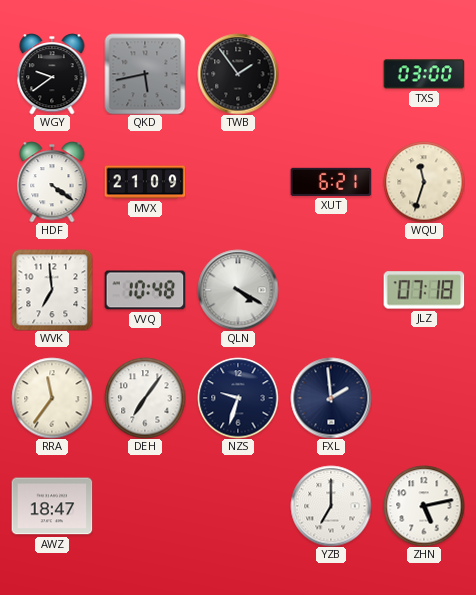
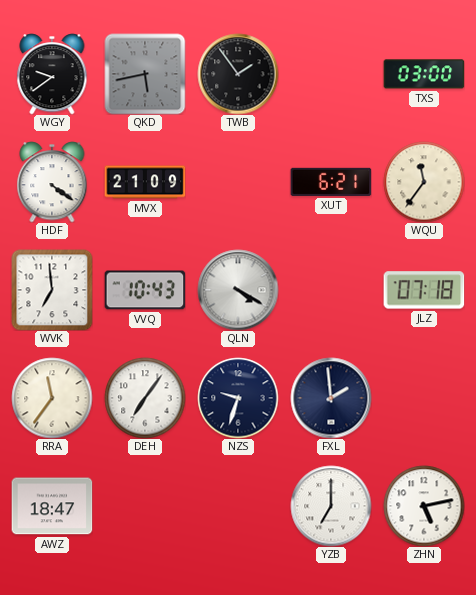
WQU: 11:33 -> 11:36 (424, 182)
VVQ: 10:48 -> 10:43 (145, 290)
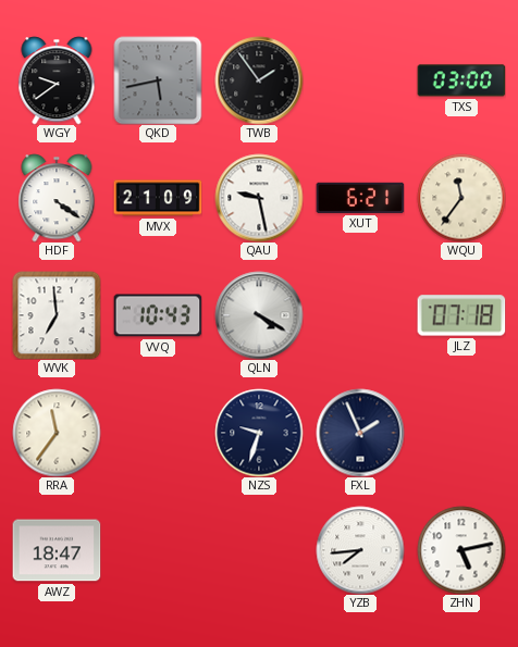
QAU: none -> 9:28 (259, 198)
DEH: 7:06 -> none (145, 398)
FXL: 1:59 -> 1:56 (360, 433)
YZB: 7:00 -> 7:44 (360, 550)
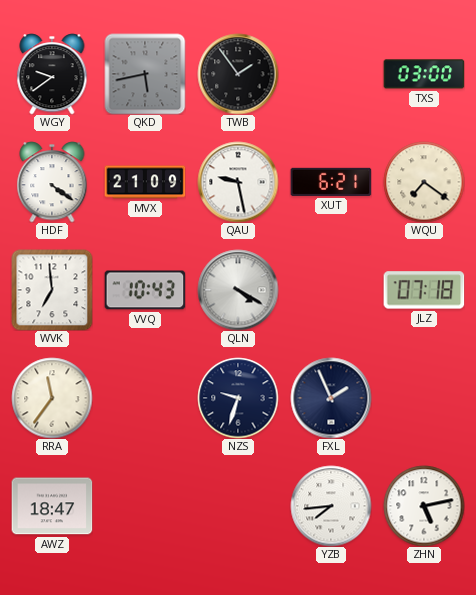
WQU: 11:36 -> 7:21 (424, 182)
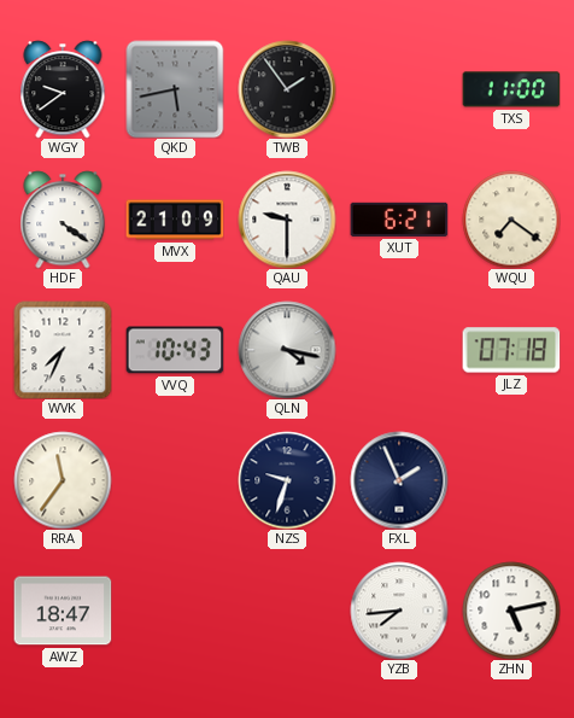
TXS: 03:00 -> 11:00 (511, 89)
QAU: 9:28 -> 9:30 (287, 220)
WVK: 6:59 -> 7:34 (63, 350)
QLN: 4:20 -> 4:17 (287, 350)
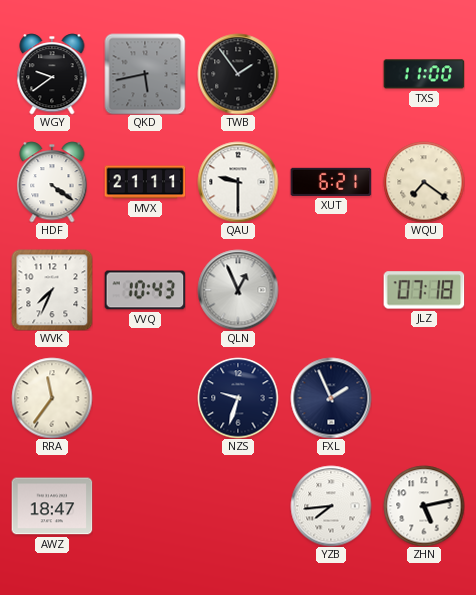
MVX: 21:09 -> 21:11 (145, 182)
QLN: 4:17 -> 12:56 (238, 290)
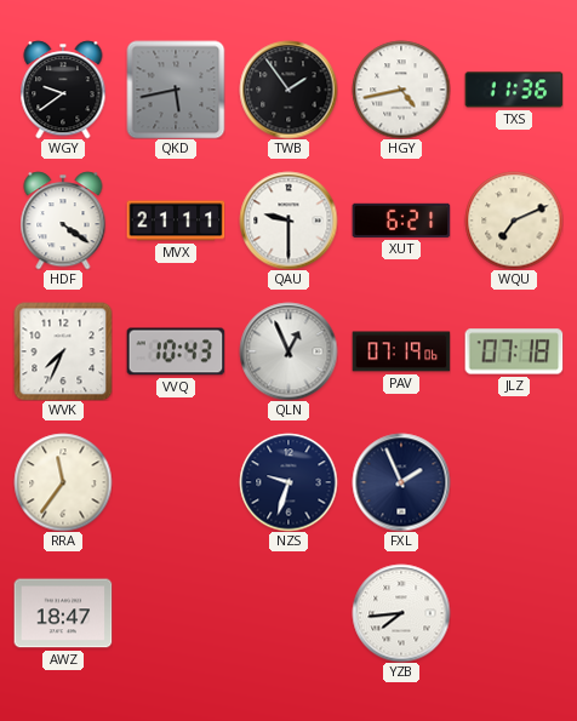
HGY: none -> 4:43 (401, 90)
TXS: 11:00 -> 11:36 (514, 90)
WQU: 7:21 -> 7:11 (514, 221)
PAV: none -> 07:19 (401, 351)
ZHN: 5:13 -> none (424, 506)
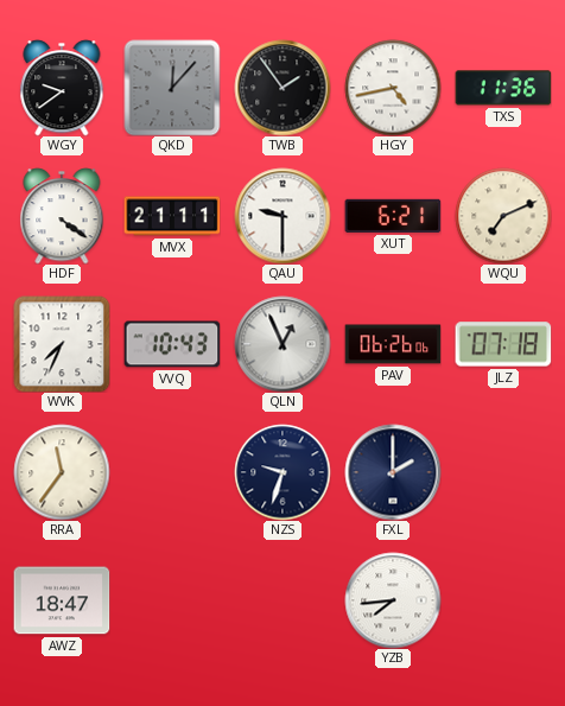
QKD: 5:43 -> 12:07 (172, 88)
PAV: 07:19 -> 06:26 (393, 344)
FXL: 1:56 -> 2:00 (393, 472)
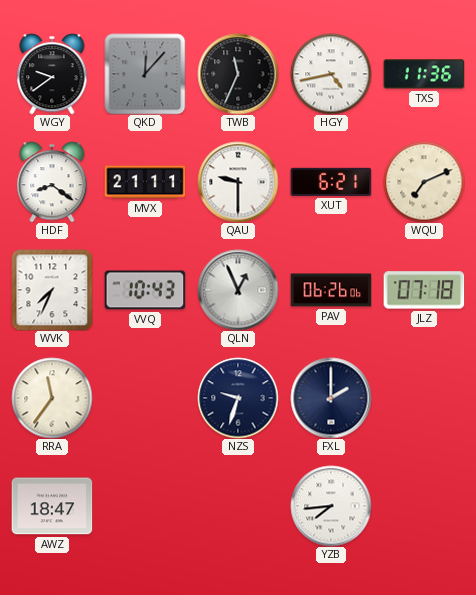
TWB: 1:54 -> 11:34 (238, 74)
HDF: 4:21 -> 8:21 (52, 182)
